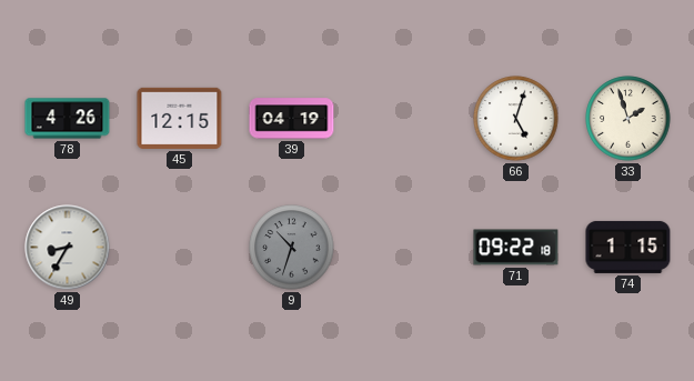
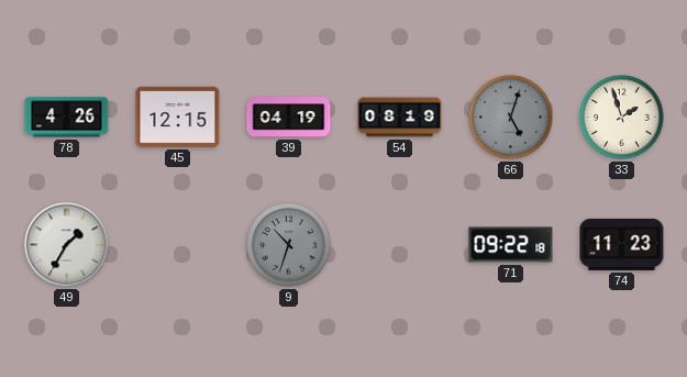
54: none -> 08:19 (400, 118)
66 dial: white -> grey (511, 118)
49: 8:35 -> 1:35 (67, 245)
74: 1:15 -> 11:23 (622, 244)
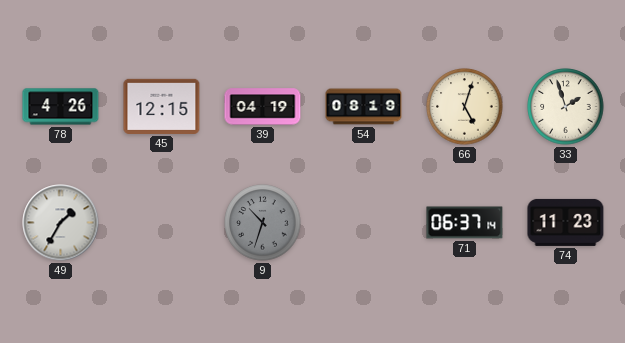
66 dial: grey -> cream (465, 107)
71: 09:22 -> 06:37 (465, 223)
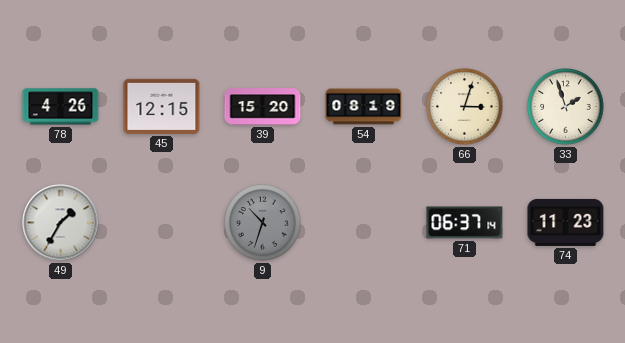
39: 04:19 -> 15:20 (263, 107)
66: 5:03 -> 3:03 (465, 107)
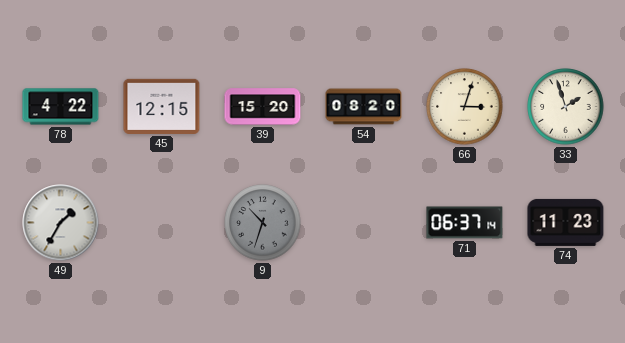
78: 4:26 -> 4:22 (61, 107)
54: 08:19 -> 08:20 (364, 107)
